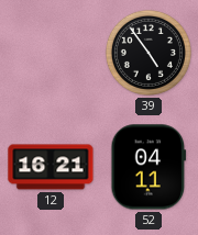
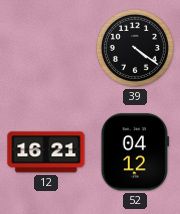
39: 4:54 -> 4:21 (135, 48)
52: 04:11 -> 04:12 (135, 152)
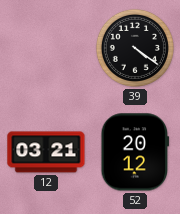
12: 16:21 -> 03:21 (46, 152)
52: 04:12 -> 20:12 (135, 152)
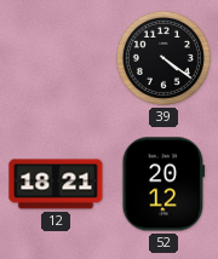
12: 03:21 -> 18:21 (56, 184)
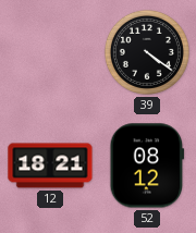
52: 20:12 -> 08:12 (147, 165)
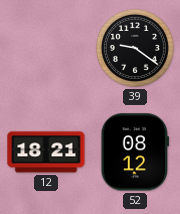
39: 4:21 -> 9:21 (135, 48)
